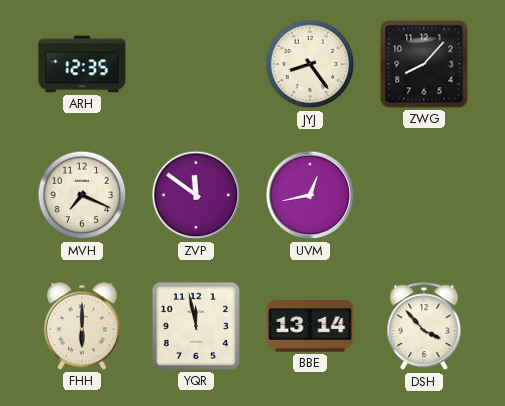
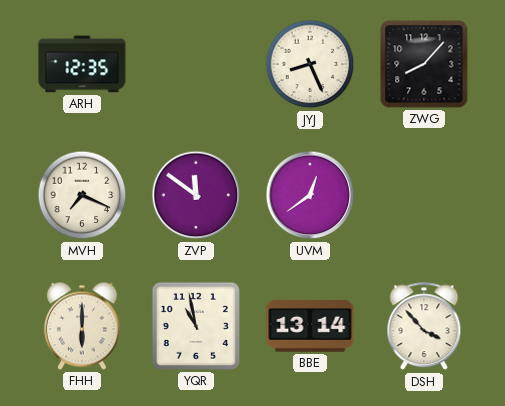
JYJ: 8:24 -> 8:26 (310, 64)
UVM: 12:43 -> 12:39 (310, 195)
YQR: 11:58 -> 10:58 (196, 326)
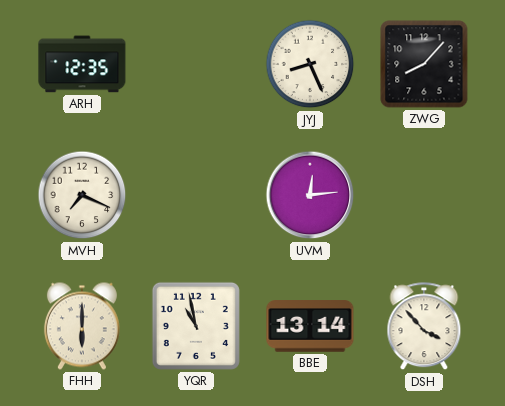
ZVP: 11:51 -> none (196, 195)
UVM: 12:39 -> 12:14 (310, 195)
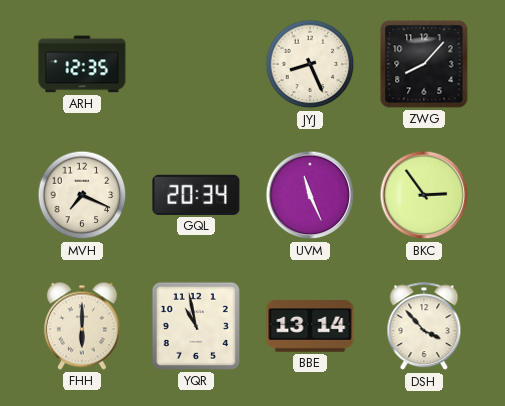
GQL: none -> 20:34 (196, 195)
UVM: 12:14 -> 11:26 (310, 195)
BKC: none -> 2:54 (424, 195)
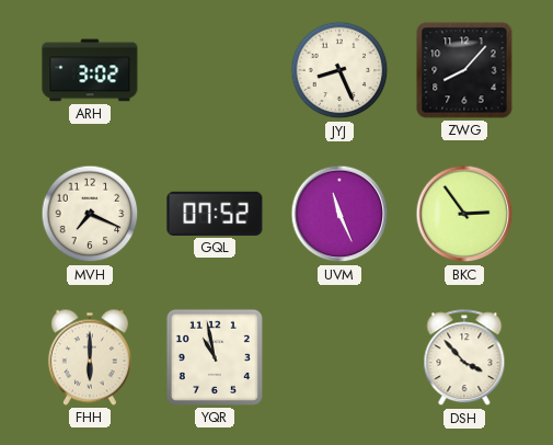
ARH: 12:35 -> 3:02 (90, 70)
GQL: 20:34 -> 07:52 (215, 214)
BBE: 13:14 -> none (310, 326)
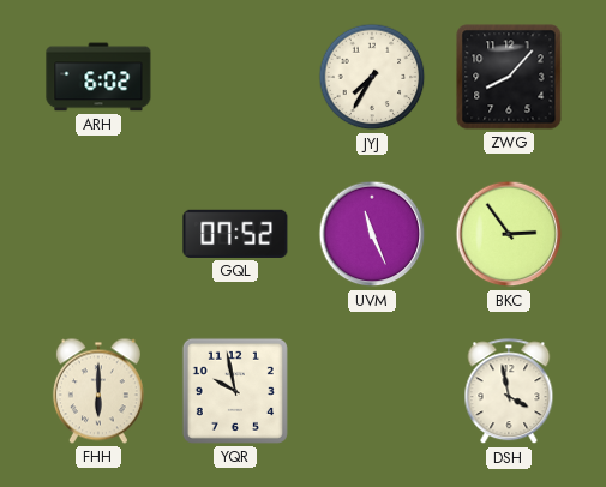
ARH: 3:02 -> 6:02 (98, 77)
JYJ: 8:26 -> 7:35 (372, 77)
MVH: 7:19 -> none (90, 214)
YQR: 10:58 -> 9:58 (235, 391)
DSH: 3:53 -> 3:58 (509, 392)
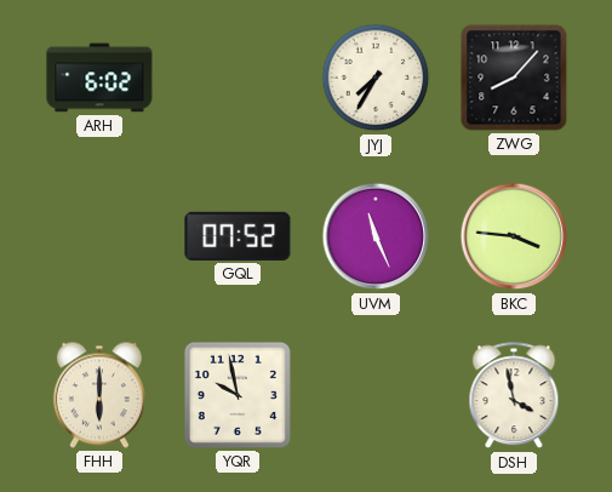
BKC: 2:54 -> 3:46 (514, 236)
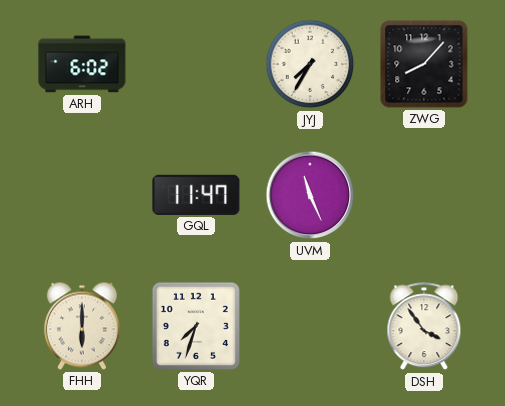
GQL: 07:52 -> 11:47 (196, 195)
BKC: 3:46 -> none (514, 236)
YQR: 9:58 -> 7:33 (196, 326)
DSH: 3:58 -> 3:54 (424, 327)
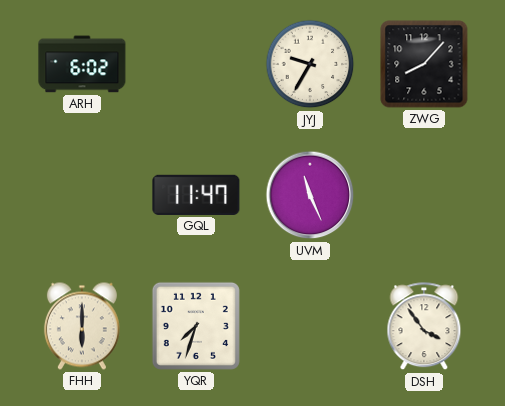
JYJ: 7:35 -> 9:35 (310, 64)
